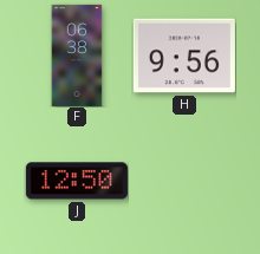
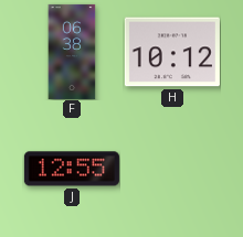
H: 9:56 -> 10:12 (172, 52)
J: 12:50 -> 12:55 (72, 169)
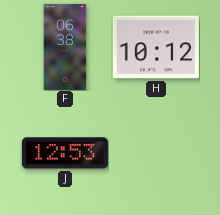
J: 12:55 -> 12:53 (65, 153)
